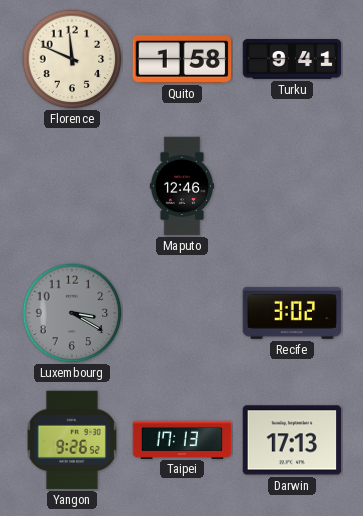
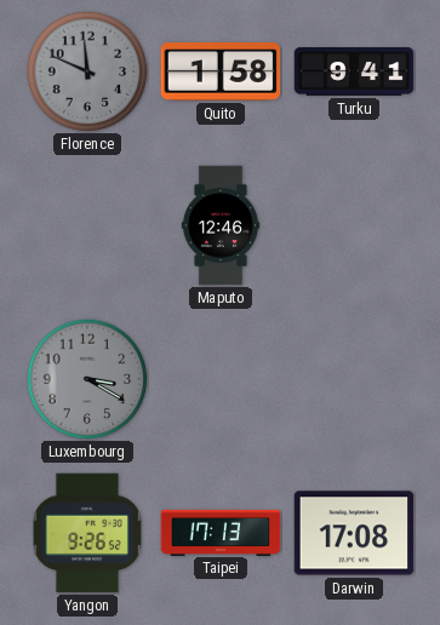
Florence dial: cream -> grey (87, 71)
Recife: 3:02 -> none (292, 313)
Darwin: 17:13 -> 17:08 (354, 533)
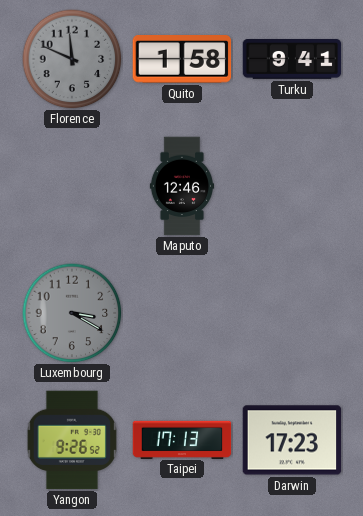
Darwin: 17:08 -> 17:23 (292, 440)
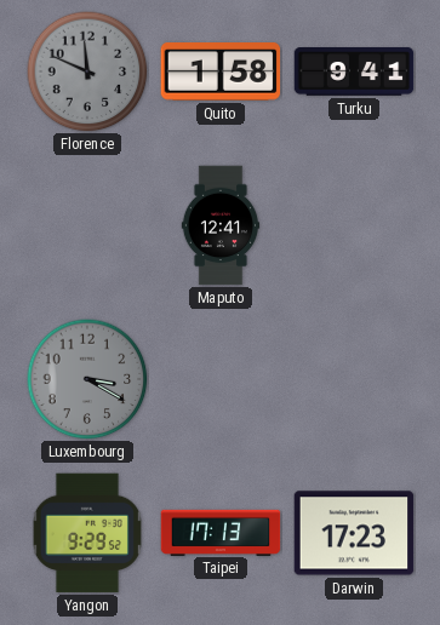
Maputo: 12:46 -> 12:41 (219, 225)
Yangon: 9:26 -> 9:29 (87, 533)
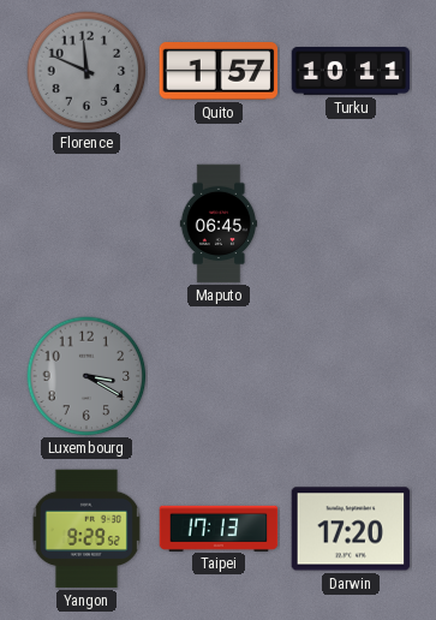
Quito: 1:58 -> 1:57 (219, 72)
Turku: 9:41 -> 10:11 (351, 72)
Maputo: 12:41 -> 06:45 (217, 223)
Darwin: 17:23 -> 17:20 (351, 529)
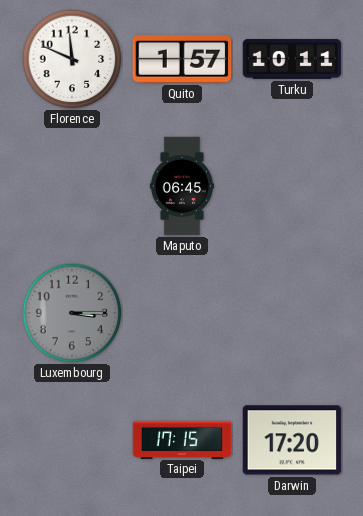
Florence dial: grey -> white (72, 59)
Luxembourg: 3:20 -> 3:15 (72, 313)
Yangon: 9:29 -> none (86, 529)
Taipei: 17:13 -> 17:15 (182, 439)
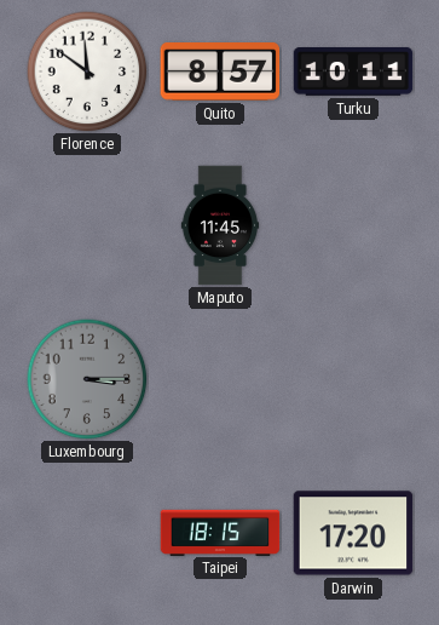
Florence: 11:49 -> 11:51 (87, 71)
Quito: 1:57 -> 8:57 (220, 73)
Maputo: 06:45 -> 11:45 (219, 225)
Taipei: 17:15 -> 18:15 (220, 532)
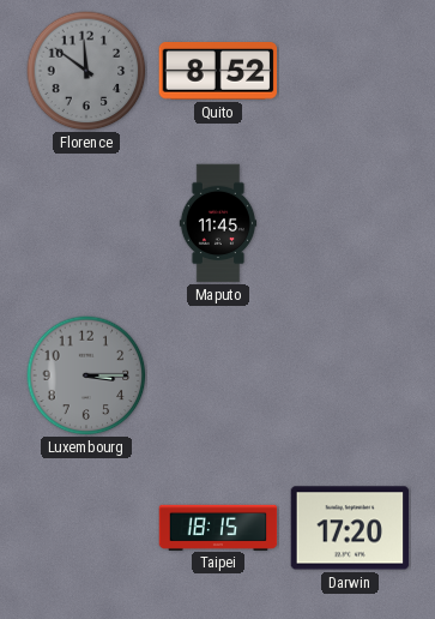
Florence dial: white -> grey (86, 71)
Quito: 8:57 -> 8:52 (218, 72)
Turku: 10:11 -> none (353, 73)
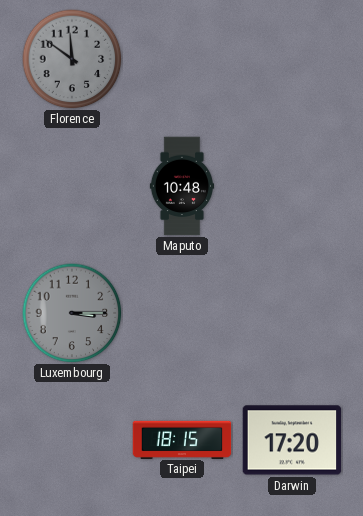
Quito: 8:52 -> none (218, 72)
Maputo: 11:45 -> 10:48 (181, 186)
